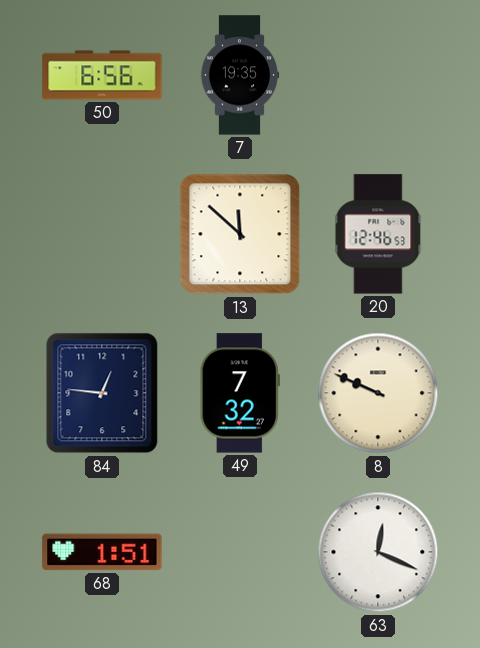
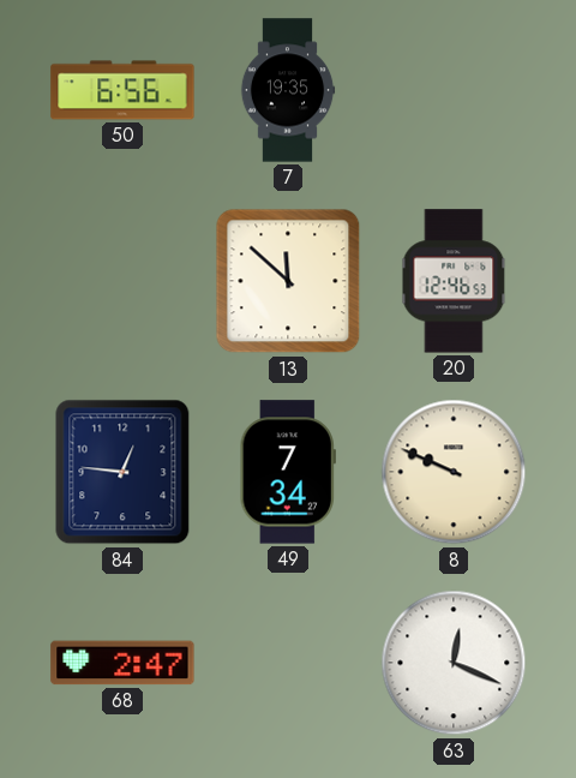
49: 7:32 -> 7:34 (288, 472)
68: 1:51 -> 2:47 (122, 663)
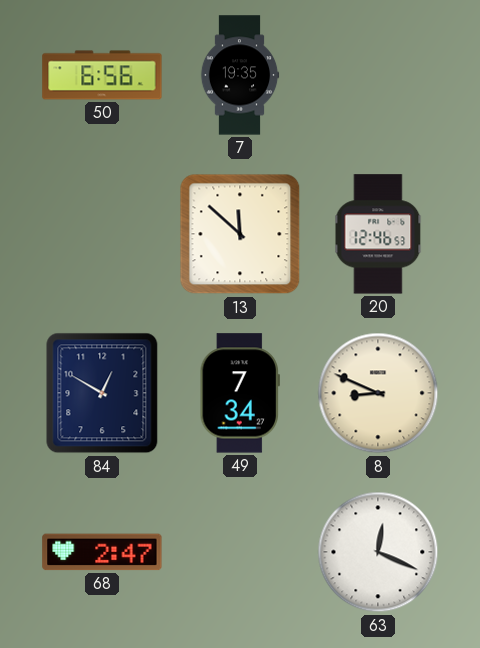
84: 12:46 -> 12:50 (102, 393)
8: 9:49 -> 8:49 (378, 393)
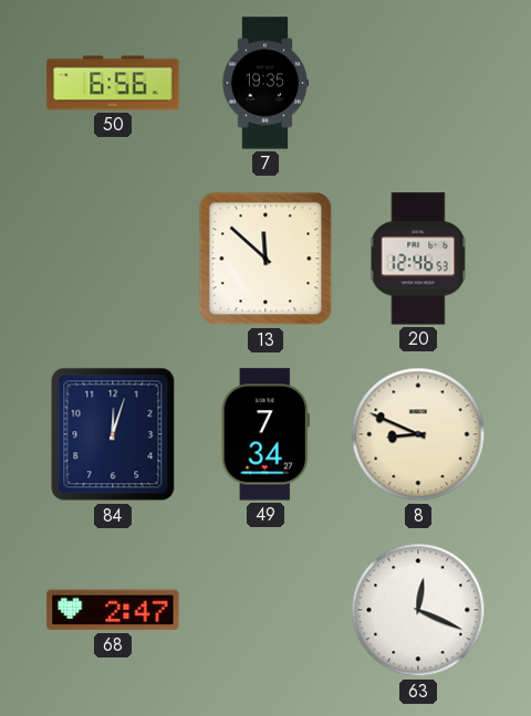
84: 12:50 -> 12:03 (113, 434)
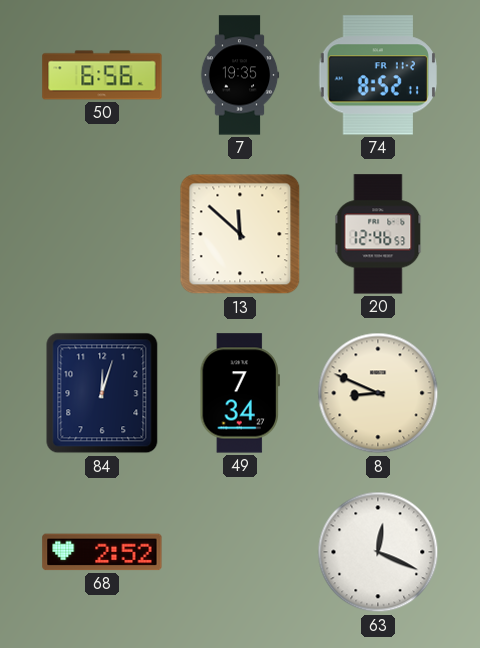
74: none -> 8:52 (377, 75)
68: 2:47 -> 2:52 (102, 552)
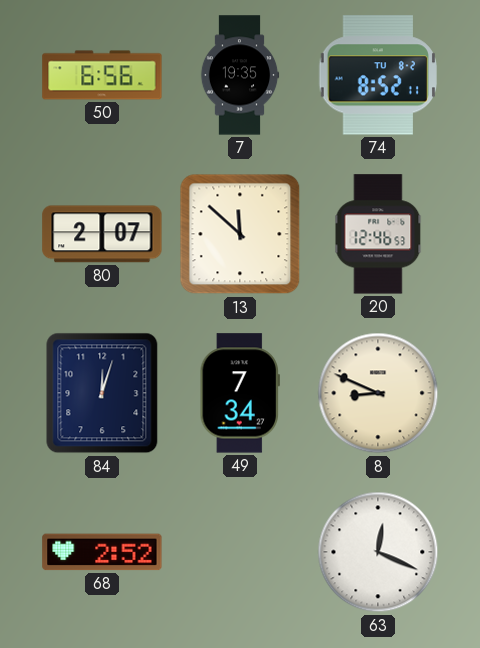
74 date: FR 11-2 -> TU 8-2 (377, 75)
80: none -> 2:07 (102, 234)
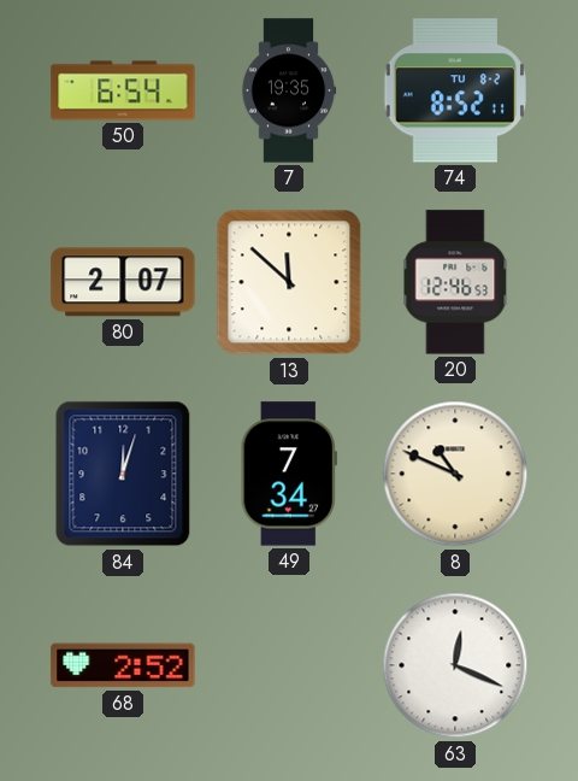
50: 6:56 -> 6:54 (123, 90)
8: 8:49 -> 10:49 (455, 474)
